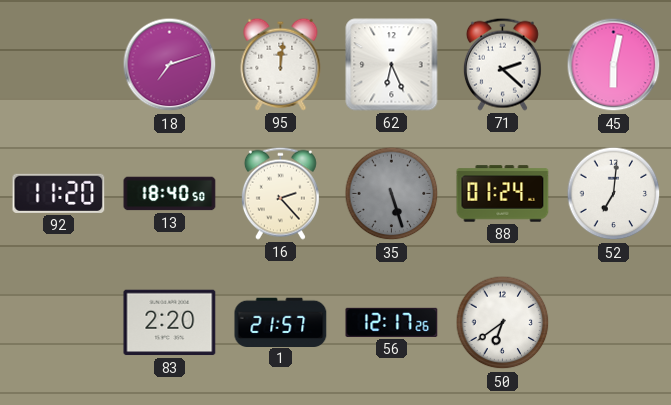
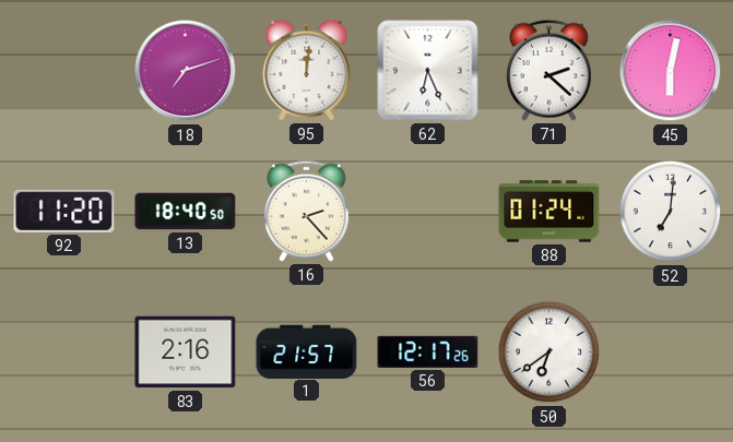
35: 5:27 -> none (392, 194)
83: 2:20 -> 2:16 (186, 353)
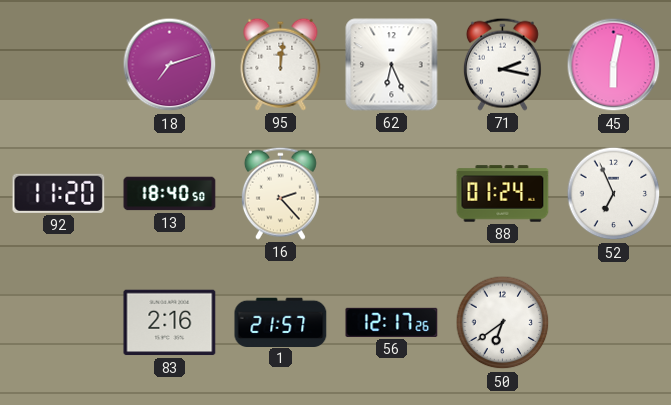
71: 2:22 -> 2:17 (502, 64)
52: 7:01 -> 6:56 (614, 194)
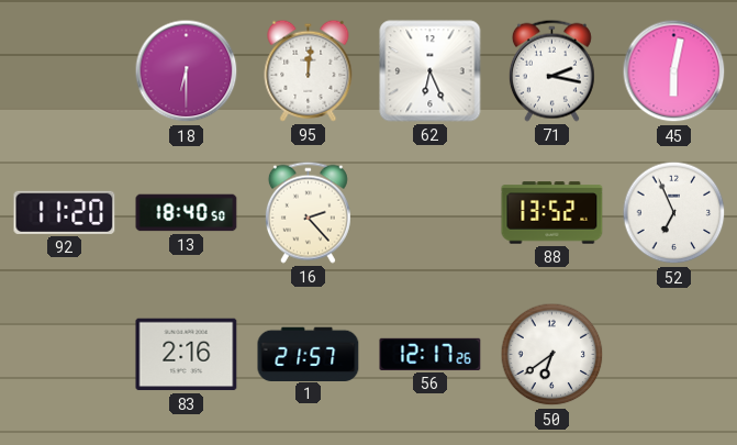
18: 7:12 -> 6:30 (187, 71)
88: 01:24 -> 13:52 (552, 213)
